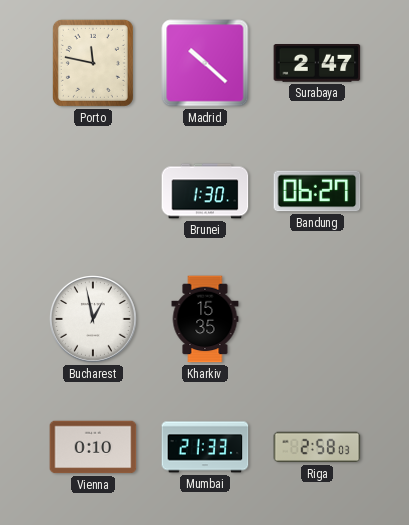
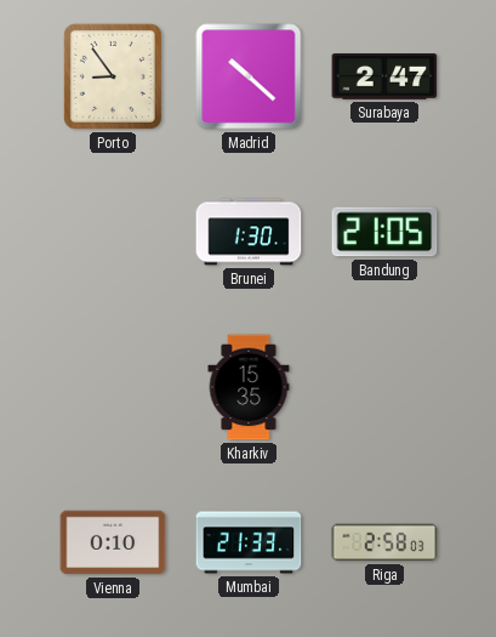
Porto: 11:47 -> 8:54 (113, 76)
Bandung: 06:27 -> 21:05 (384, 232)
Bucharest: 12:58 -> none (94, 320)
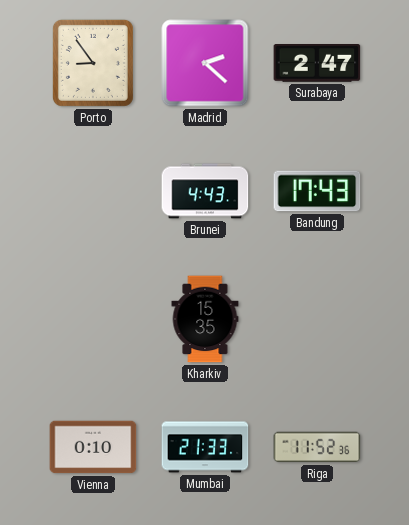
Madrid: 10:22 -> 2:22 (205, 63)
Brunei: 1:30 -> 4:43 (205, 191)
Bandung: 21:05 -> 17:43 (317, 191)
Riga: 2:58 -> 11:52 (317, 447)
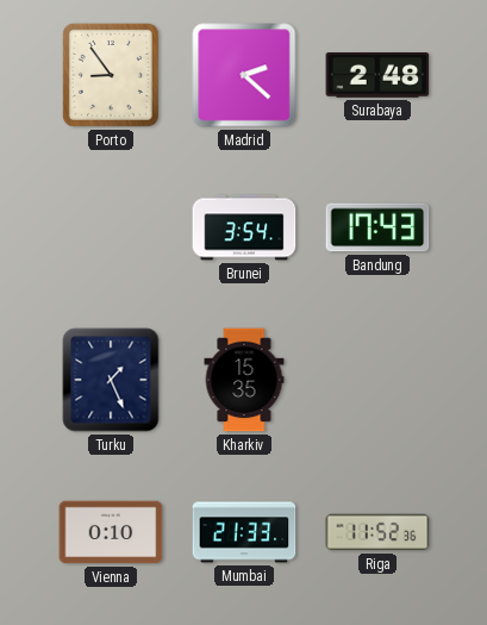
Surabaya: 2:47 -> 2:48 (377, 76)
Brunei: 4:43 -> 3:54 (244, 227)
Turku: none -> 1:26 (111, 380)
